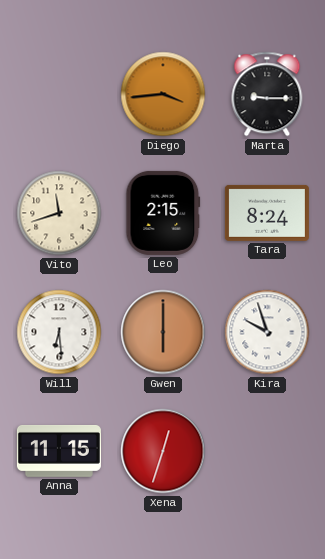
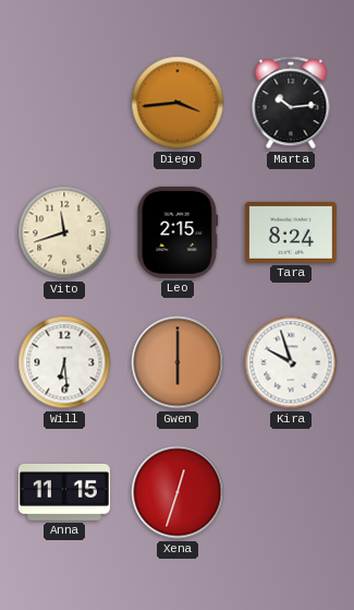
Marta: 9:15 -> 10:14 (291, 103)
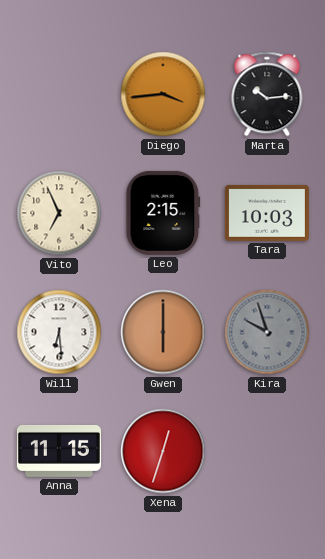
Vito: 11:42 -> 6:56 (59, 213)
Tara: 8:24 -> 10:03 (267, 213)
Kira dial: white -> grey (267, 332)
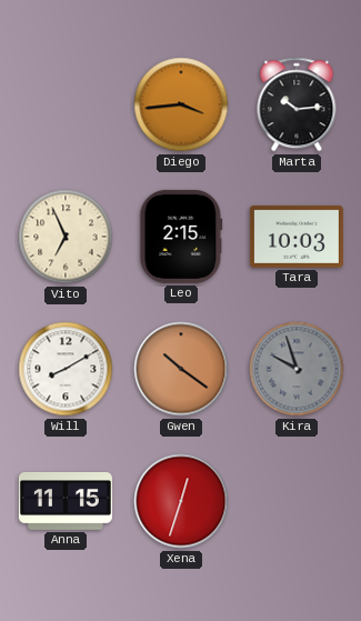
Will: 6:29 -> 8:10 (66, 369)
Gwen: 6:00 -> 10:21 (181, 369)
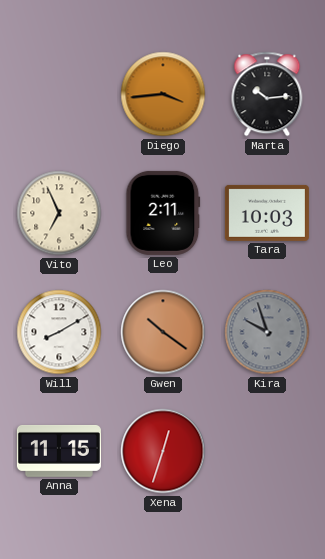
Leo: 2:15 -> 2:11 (163, 213)
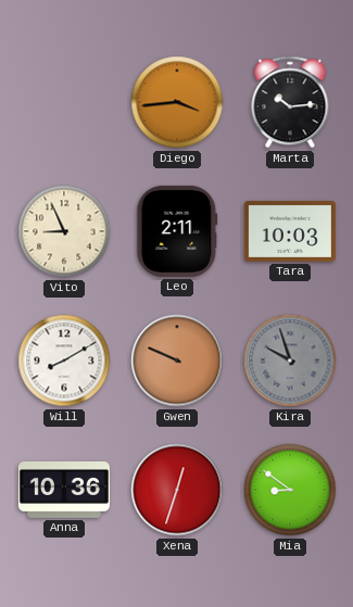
Vito: 6:56 -> 8:56 (64, 231)
Gwen: 10:21 -> 9:49 (177, 361)
Anna: 11:15 -> 10:36 (64, 490)
Mia: none -> 8:51 (290, 490)
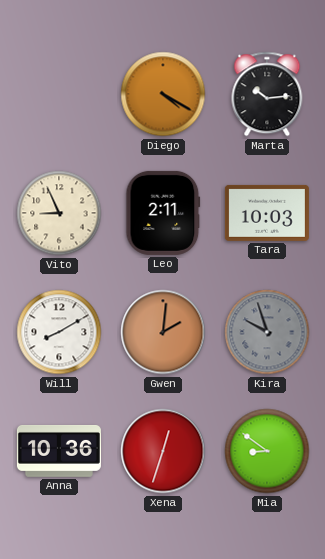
Diego: 3:44 -> 4:20 (163, 94)
Gwen: 9:49 -> 2:01 (163, 332)
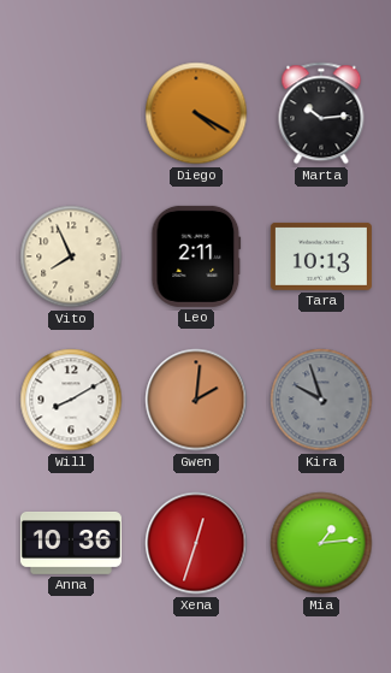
Vito: 8:56 -> 7:56 (71, 256)
Tara: 10:03 -> 10:13 (321, 256)
Mia: 8:51 -> 1:14 (321, 543)
